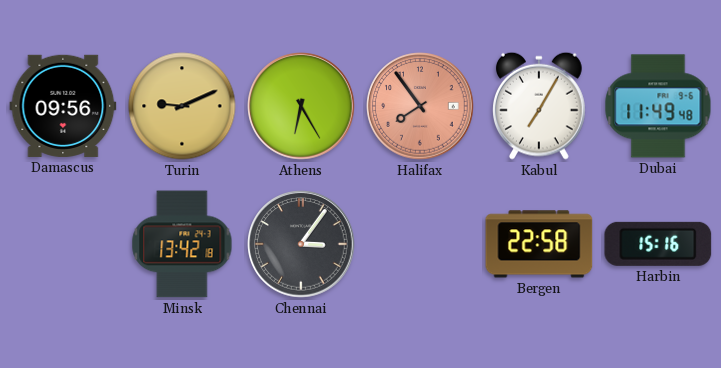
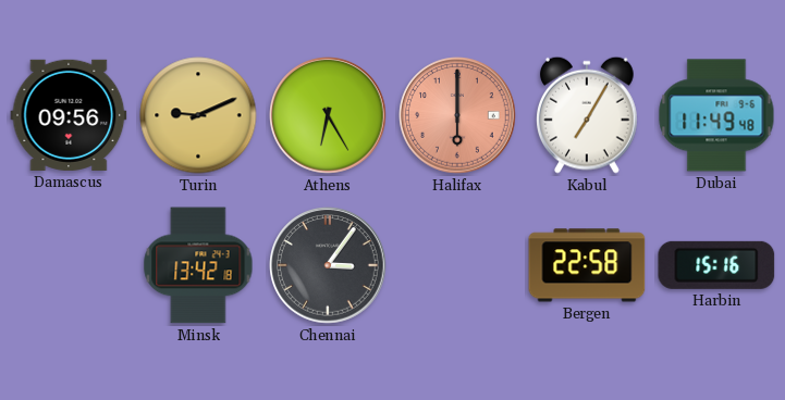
Halifax: 7:54 -> 6:00 (457, 115)
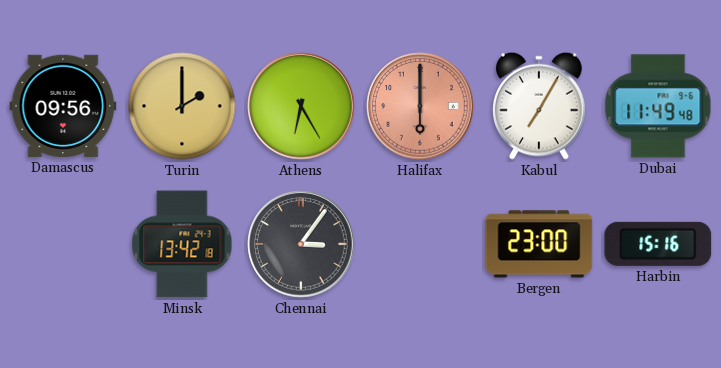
Turin: 9:11 -> 2:00 (182, 106)
Bergen: 22:58 -> 23:00 (539, 244)
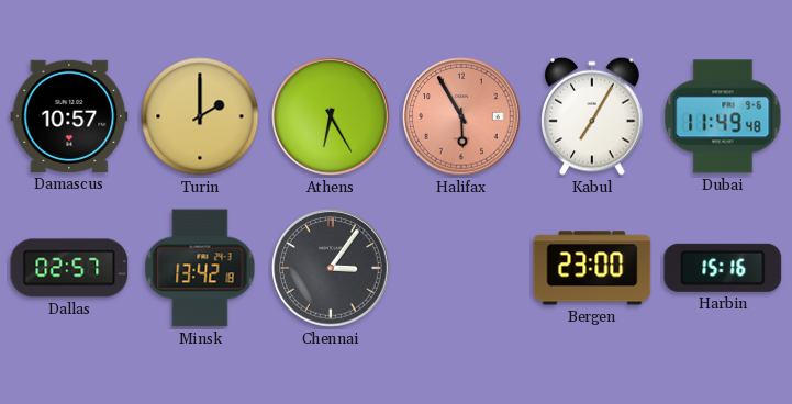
Damascus: 09:56 -> 10:57 (69, 116)
Halifax: 6:00 -> 5:55 (461, 116)
Dallas: none -> 02:57 (69, 268)
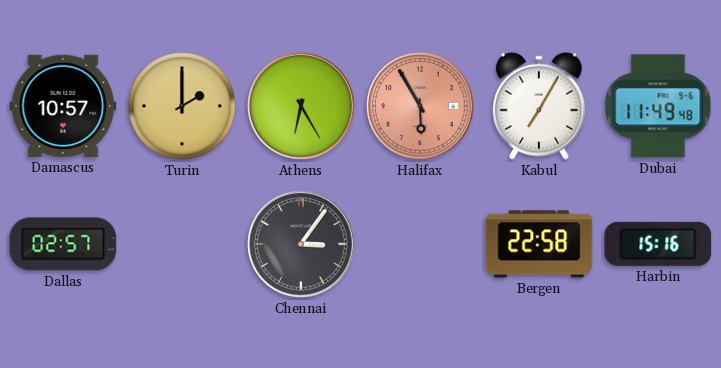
Minsk: 13:42 -> none (200, 268)
Bergen: 23:00 -> 22:58 (539, 244)
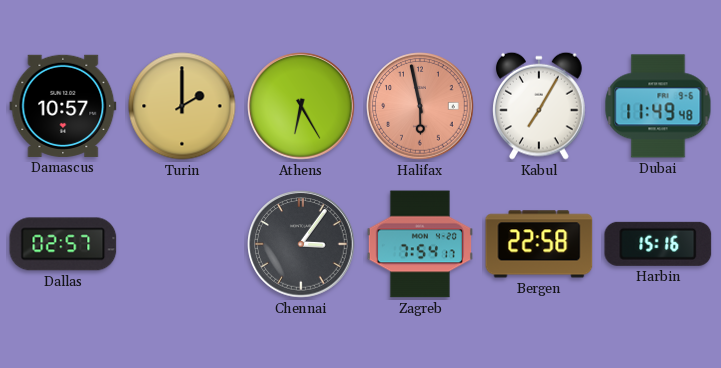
Halifax: 5:55 -> 5:58 (420, 106)
Zagreb: none -> 7:54 (420, 244)
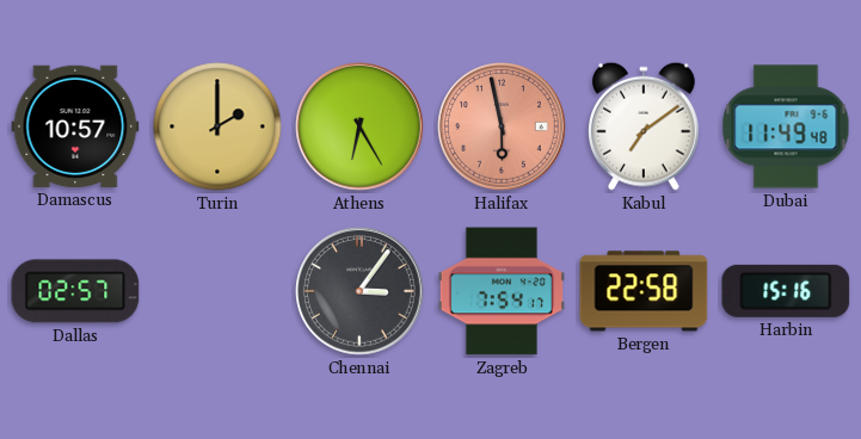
Kabul: 7:05 -> 7:09 (645, 126)
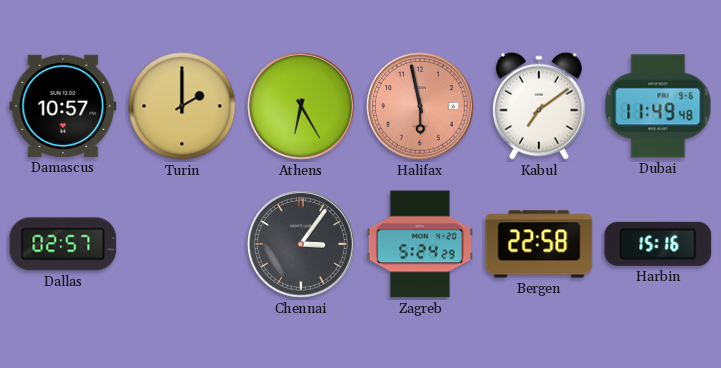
Zagreb: 7:54 -> 5:24 (420, 244)
